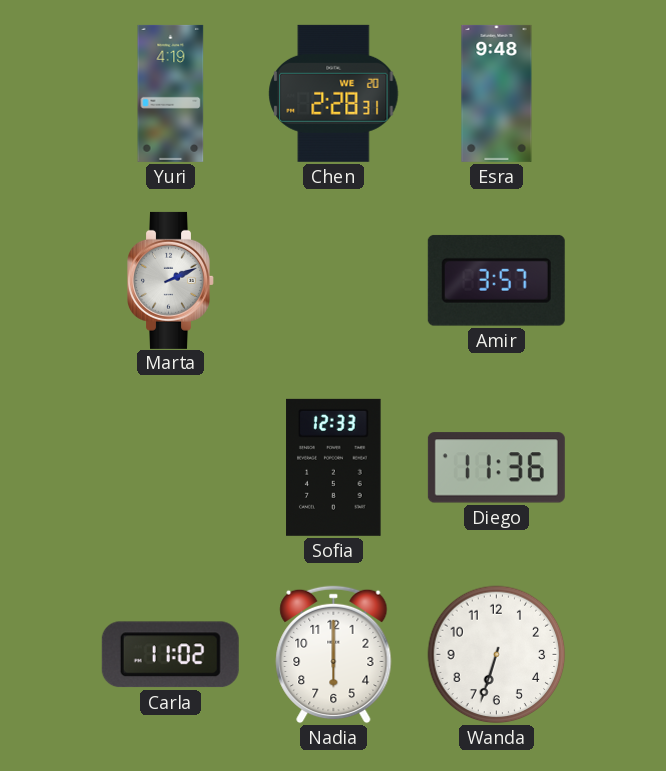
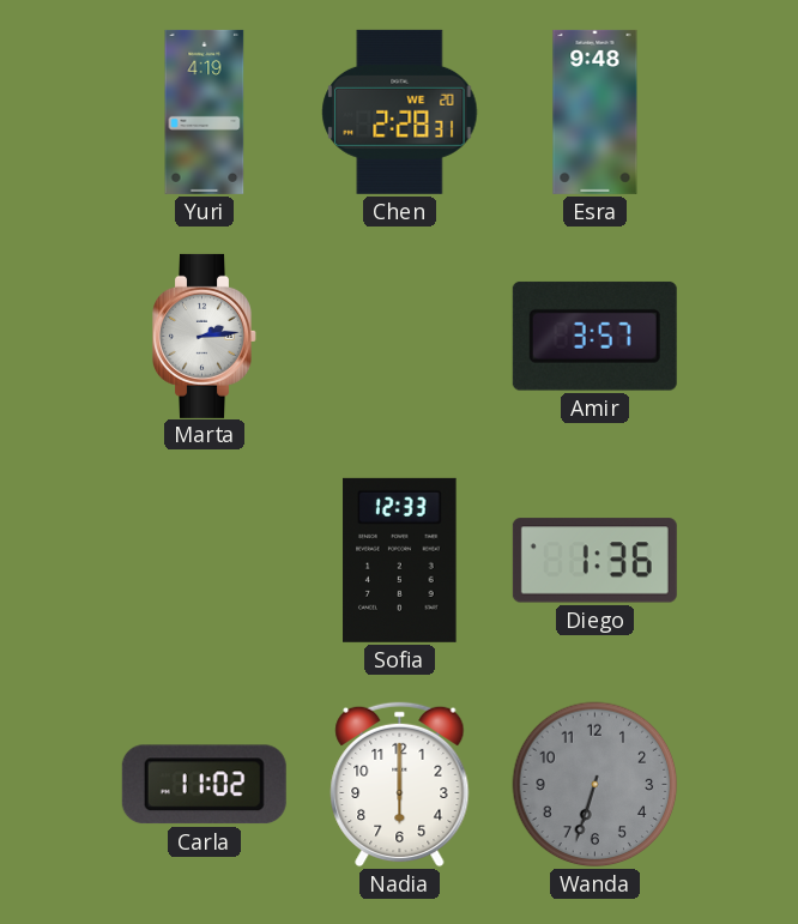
Marta: 2:11 -> 2:14 (205, 336)
Diego: 11:36 -> 1:36 (594, 561)
Wanda dial: white -> grey (596, 785)
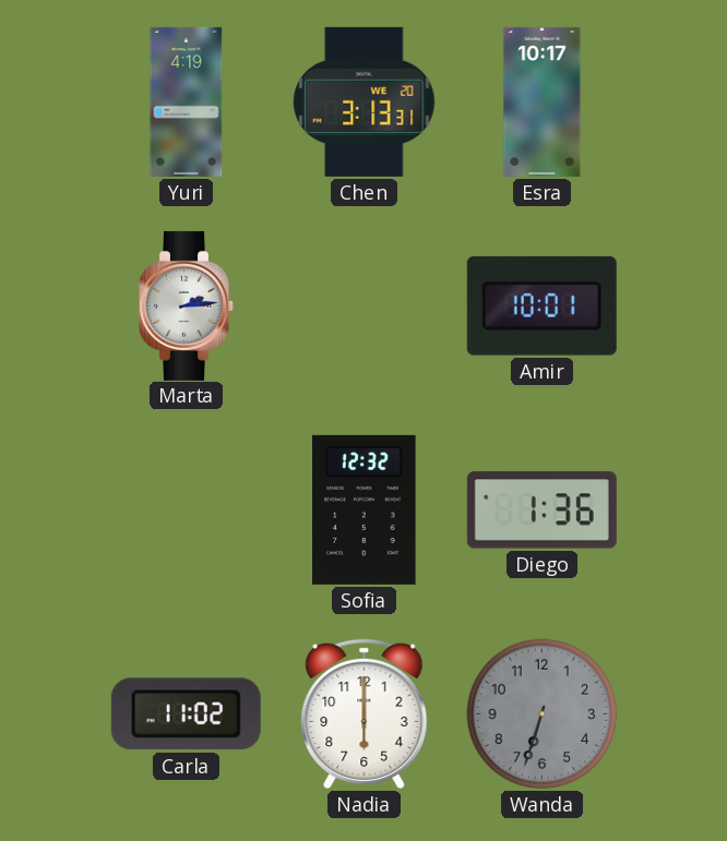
Chen: 2:28 -> 3:13 (365, 101)
Esra: 9:48 -> 10:17 (543, 101)
Amir: 3:57 -> 10:01 (541, 305)
Sofia: 12:33 -> 12:32 (365, 509)
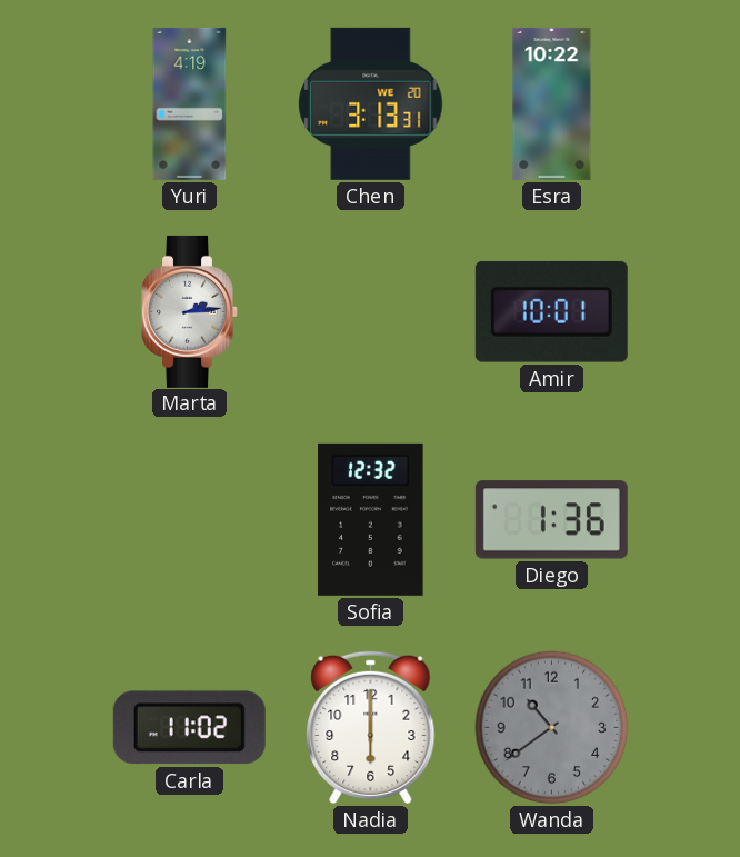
Esra: 10:17 -> 10:22 (552, 103)
Wanda: 6:33 -> 10:39 (552, 728)
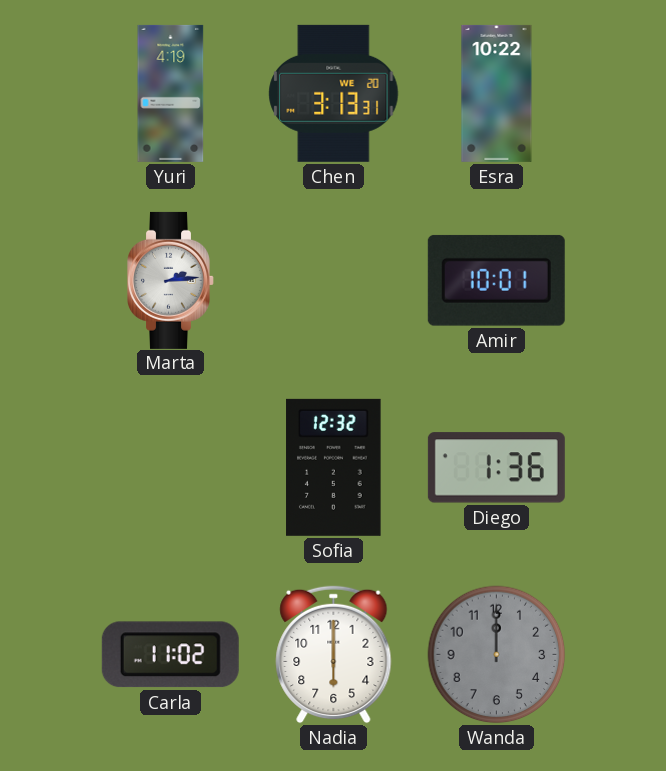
Wanda: 10:39 -> 12:00 (497, 655)
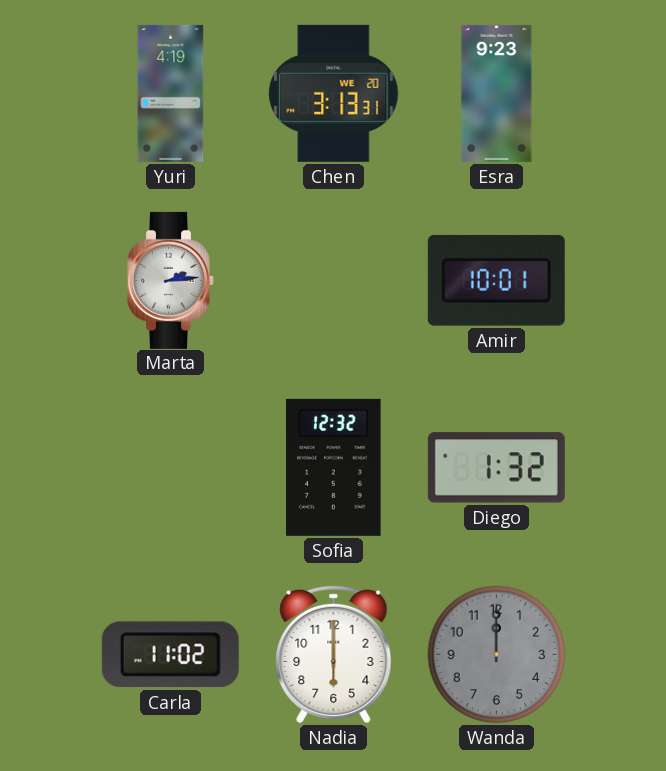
Esra: 10:22 -> 9:23 (497, 93)
Diego: 1:36 -> 1:32 (496, 468)
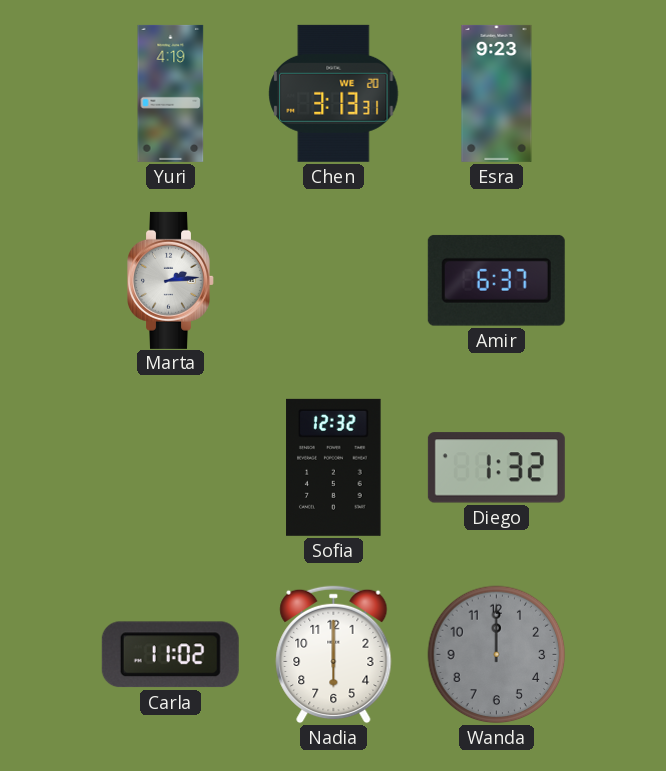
Amir: 10:01 -> 6:37 (496, 280)
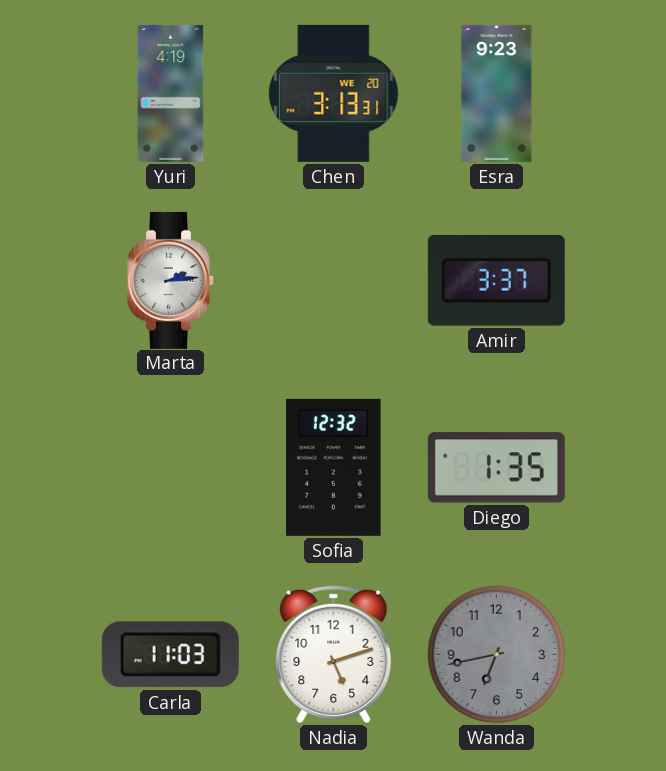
Amir: 6:37 -> 3:37 (496, 280)
Diego: 1:32 -> 1:35 (496, 468)
Carla: 11:02 -> 11:03 (170, 655)
Nadia: 6:00 -> 5:12 (334, 655)
Wanda: 12:00 -> 6:43 (497, 655)
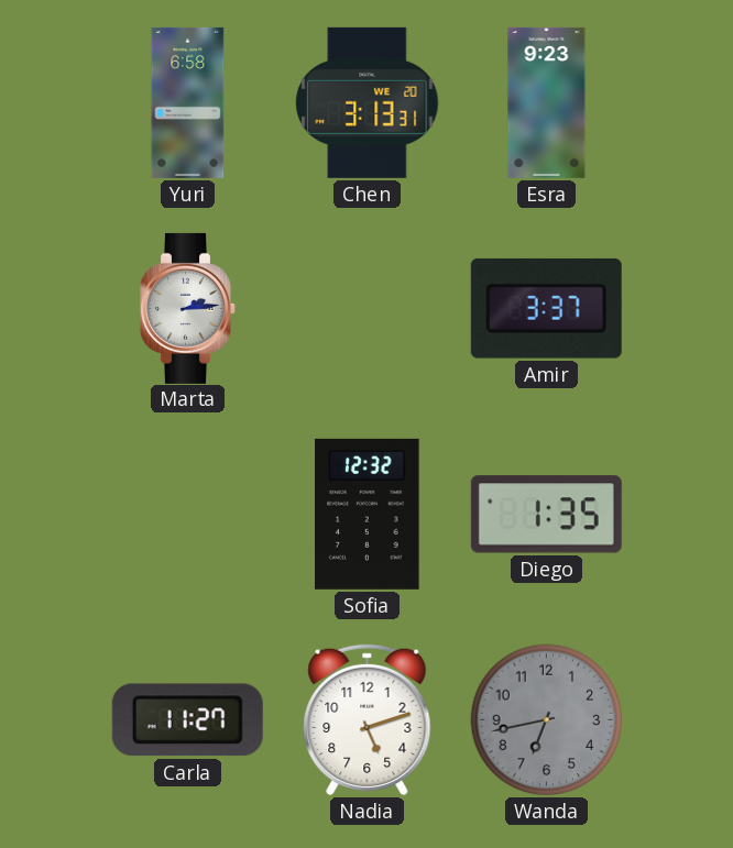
Yuri: 4:19 -> 6:58 (188, 102)
Carla: 11:03 -> 11:27 (187, 720)
